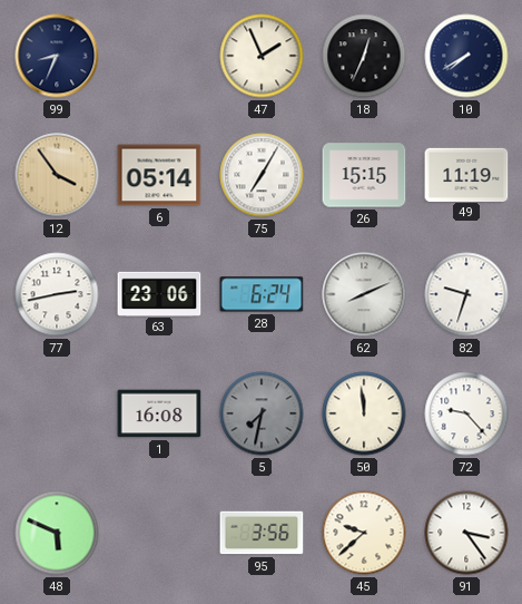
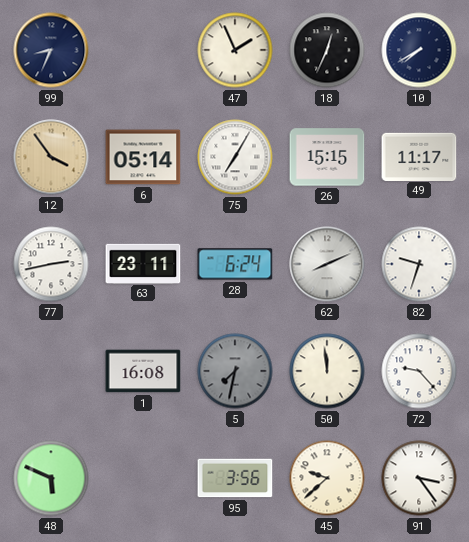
49: 11:19 -> 11:17 (419, 156)
63: 23:06 -> 23:11 (143, 263)
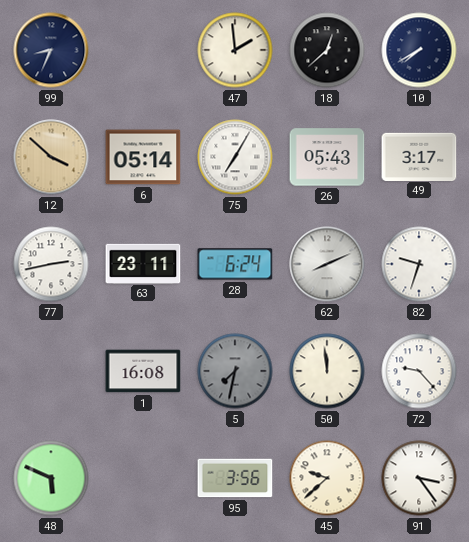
47: 1:56 -> 1:59 (235, 50)
18: 12:34 -> 12:38 (327, 50)
12: 3:54 -> 3:52 (51, 157)
26: 15:15 -> 05:43 (327, 157)
49: 11:17 -> 3:17 (419, 156)
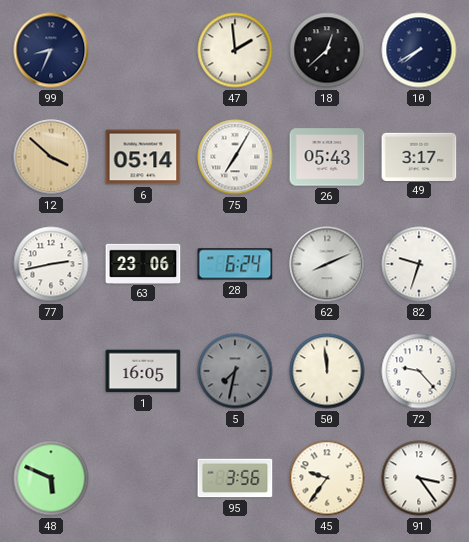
63: 23:11 -> 23:06 (143, 263)
1: 16:08 -> 16:05 (143, 371)
45: 9:38 -> 9:36 (327, 478)
